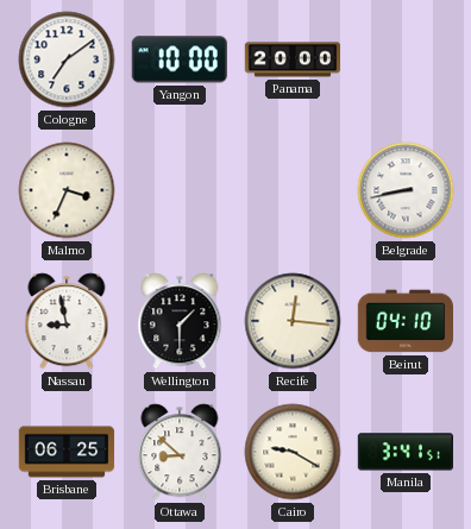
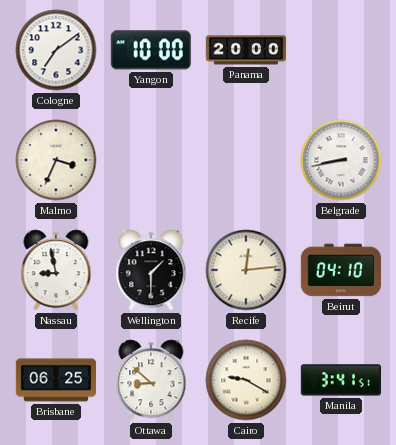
Recife: 12:16 -> 12:14 (246, 270)
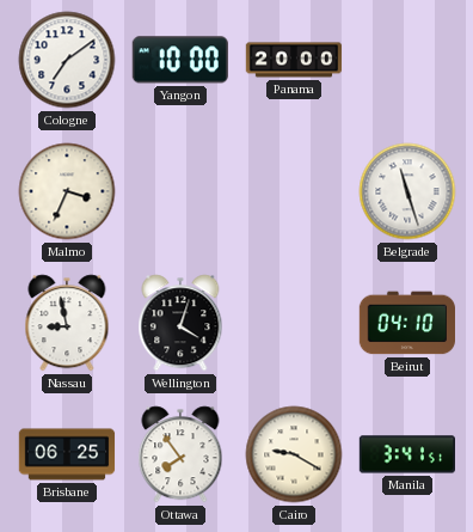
Belgrade: 8:43 -> 11:27 (407, 191)
Wellington: 1:30 -> 4:03 (180, 323)
Recife: 12:14 -> none (246, 270)
Ottawa: 8:52 -> 7:54 (180, 454)
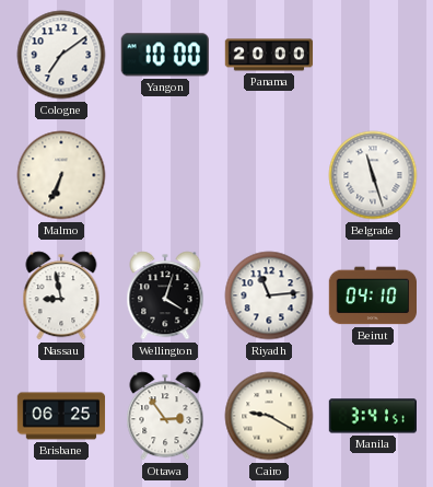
Malmo: 3:34 -> 6:34 (61, 175)
Riyadh: none -> 11:14 (269, 295)
Ottawa: 7:54 -> 2:54 (165, 416)
